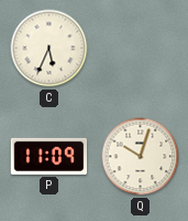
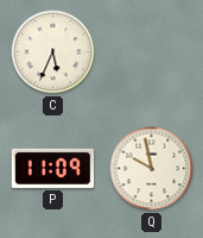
Q: 10:03 -> 9:58 (152, 169)
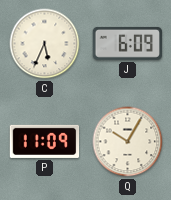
J: none -> 6:09 (128, 43)
Q: 9:58 -> 10:05 (128, 142)
